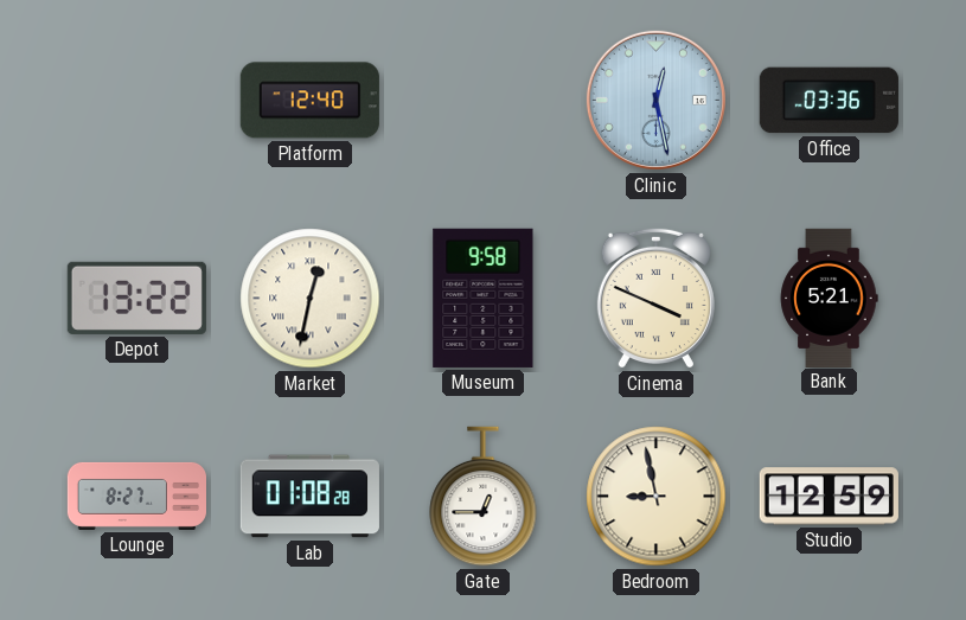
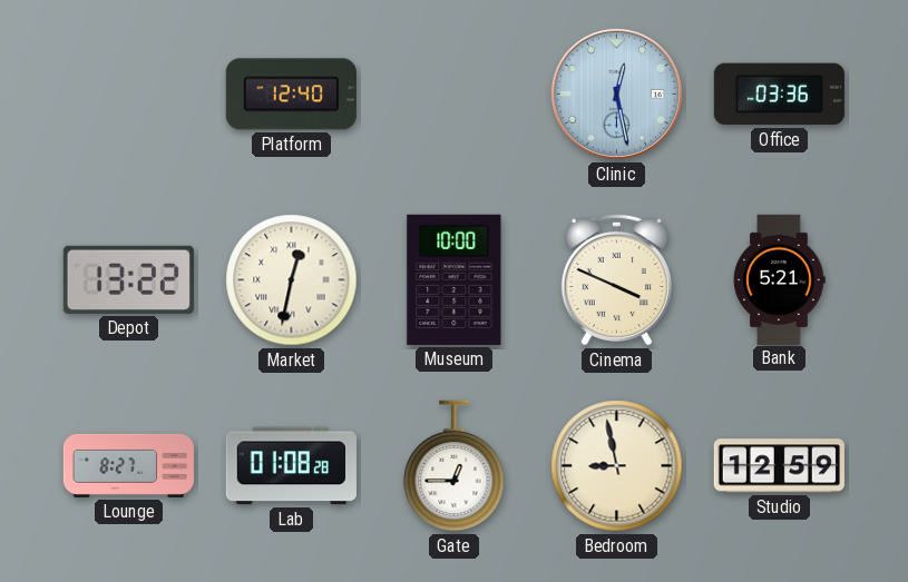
Museum: 9:58 -> 10:00 (455, 279)
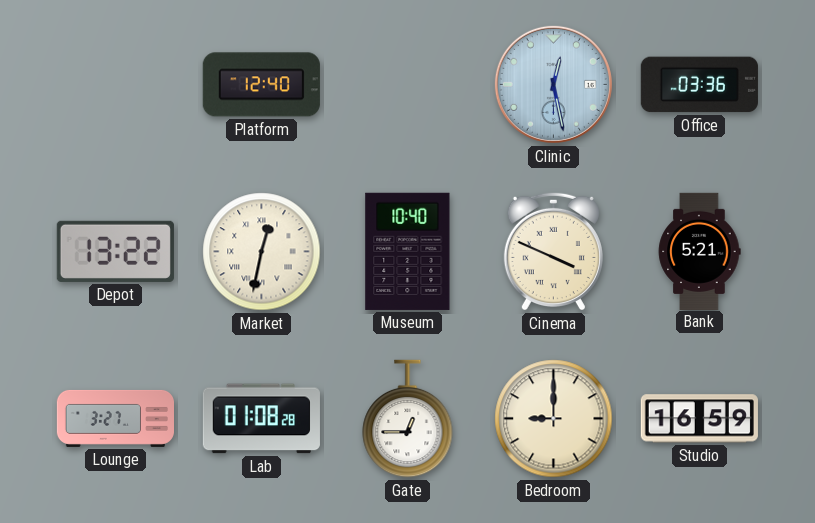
Museum: 10:00 -> 10:40 (408, 251)
Lounge: 8:27 -> 3:27 (115, 418)
Bedroom: 8:58 -> 9:00 (554, 419)
Studio: 12:59 -> 16:59 (699, 419)
